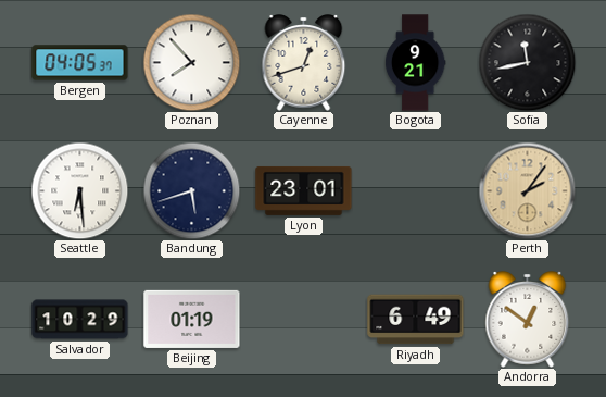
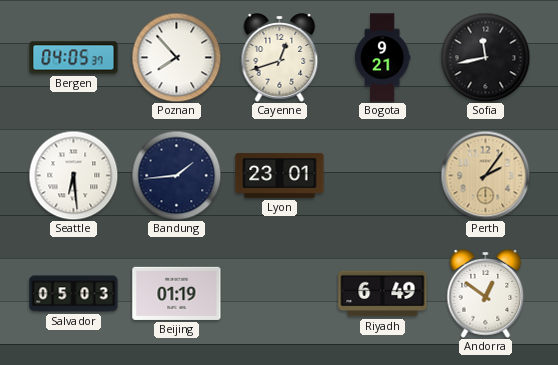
Bandung: 5:42 -> 1:44 (176, 175)
Salvador: 10:29 -> 05:03 (74, 294)
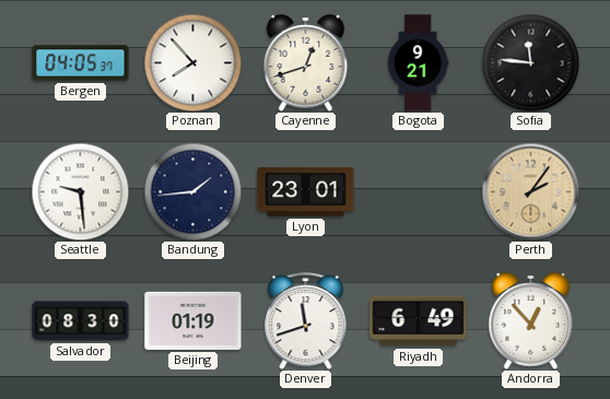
Sofia: 11:43 -> 11:46 (530, 62)
Seattle: 6:29 -> 9:29 (80, 191)
Salvador: 05:03 -> 08:30 (81, 321)
Denver: none -> 11:42 (306, 321)
Andorra: 12:51 -> 12:53 (531, 321)
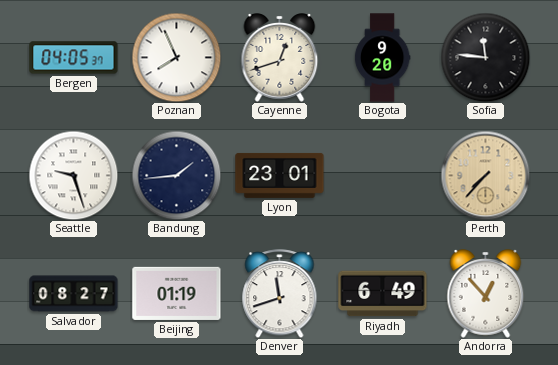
Poznan: 7:53 -> 7:56 (176, 57)
Bogota: 9:21 -> 9:20 (382, 58)
Seattle: 9:29 -> 9:27 (73, 175)
Perth: 2:06 -> 7:37 (485, 175)
Salvador: 08:30 -> 08:27 (74, 294)
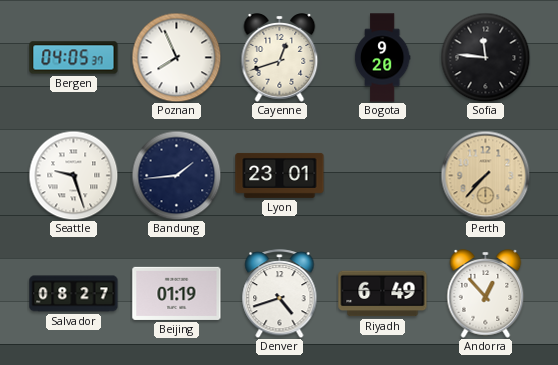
Denver: 11:42 -> 4:42 (280, 294)
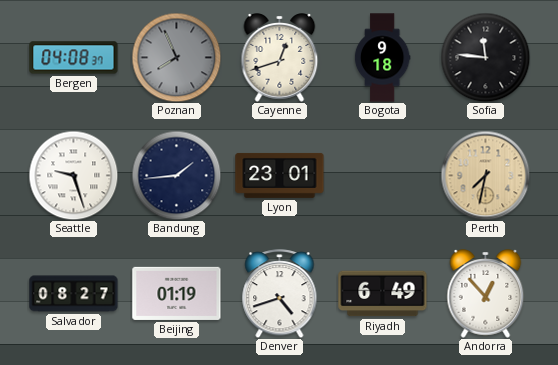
Bergen: 04:05 -> 04:08 (74, 58)
Poznan dial: white -> grey (176, 57)
Bogota: 9:20 -> 9:18 (382, 58)
Perth: 7:37 -> 7:32 (485, 175)
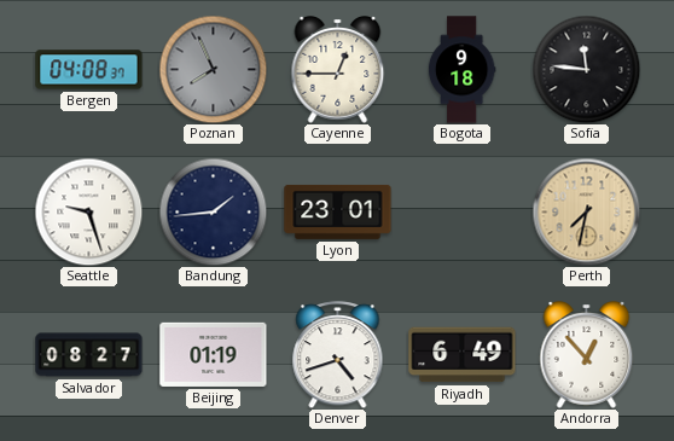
Cayenne: 12:42 -> 12:45 (338, 70)
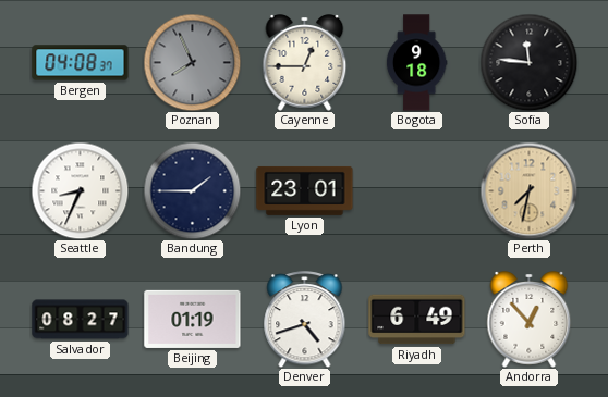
Seattle: 9:27 -> 8:34 (80, 190)
Bandung: 1:44 -> 1:45 (192, 190)
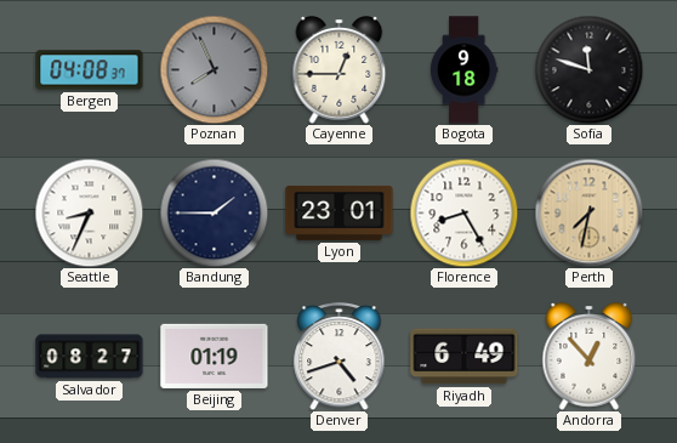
Sofia: 11:46 -> 11:48 (588, 69)
Florence: none -> 8:25 (463, 212)
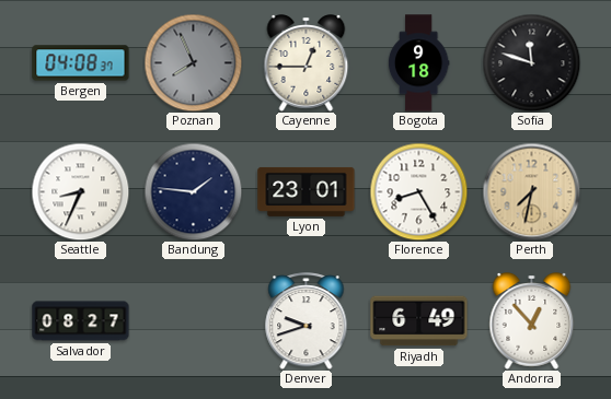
Bandung: 1:45 -> 1:46 (193, 191)
Beijing: 01:19 -> none (215, 356)
Denver: 4:42 -> 9:42 (307, 321)
